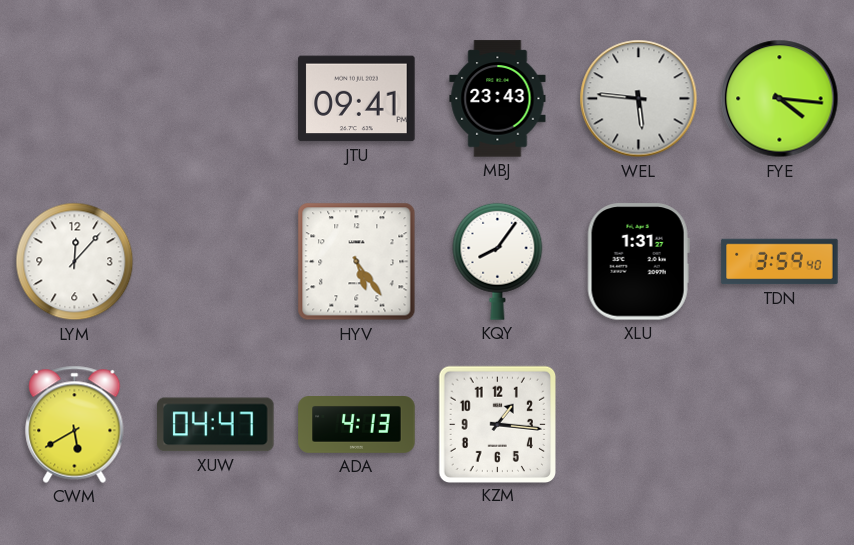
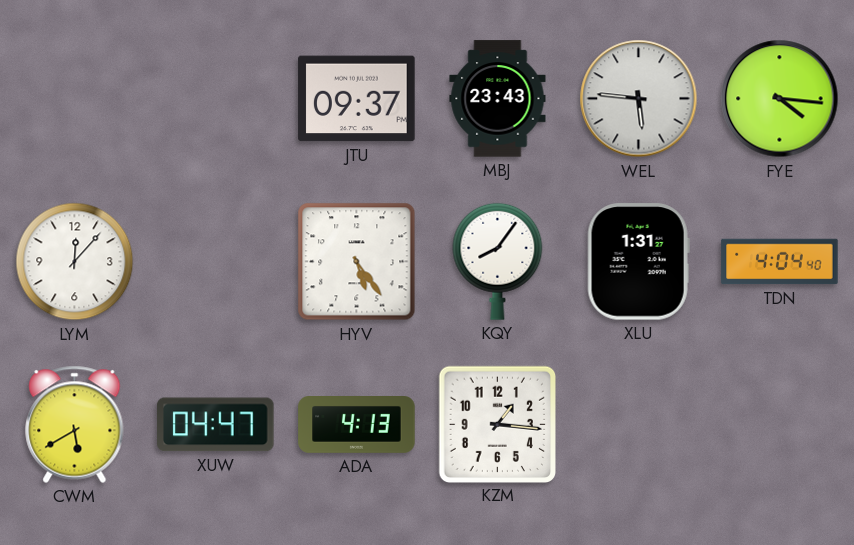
JTU: 09:41 -> 09:37 (357, 99)
TDN: 3:59 -> 4:04 (780, 262)
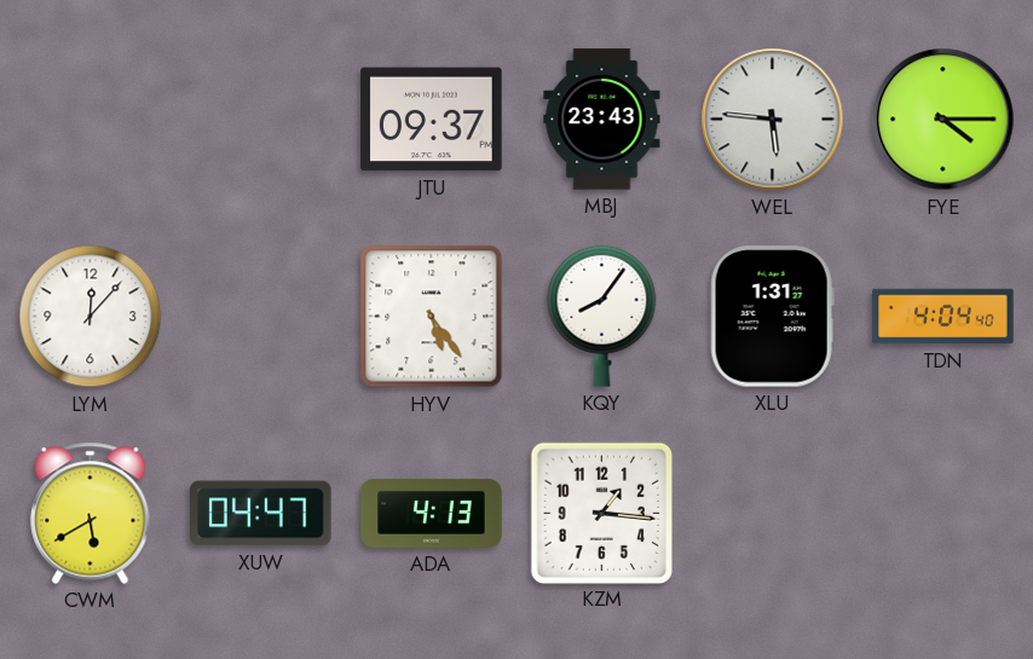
FYE: 4:16 -> 4:15 (943, 120)
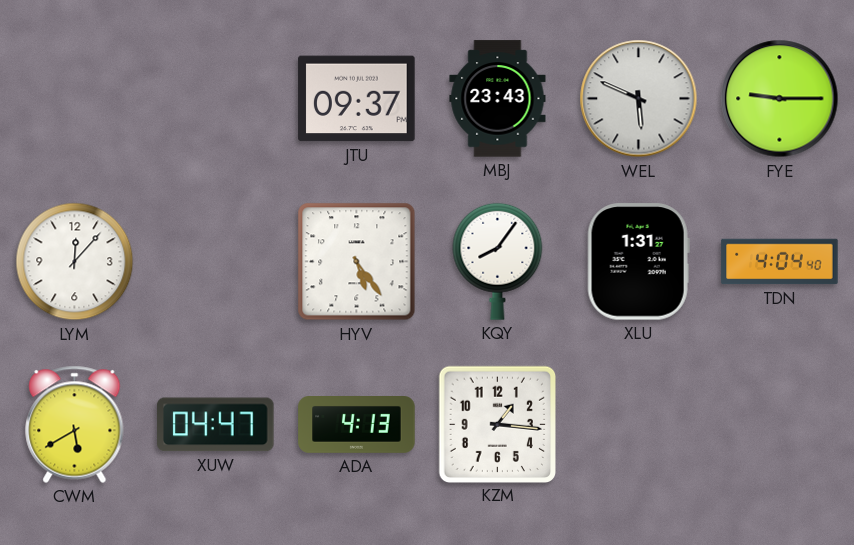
WEL: 5:46 -> 5:49 (639, 99)
FYE: 4:15 -> 9:15 (780, 99)
